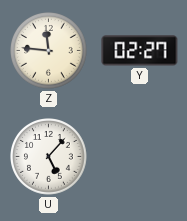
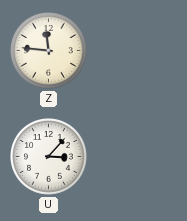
Y: 02:27 -> none (140, 51)
U: 5:07 -> 3:07 (49, 157)
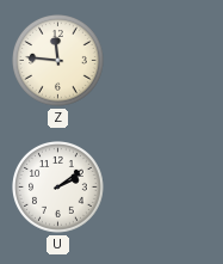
U: 3:07 -> 2:09 (58, 188)
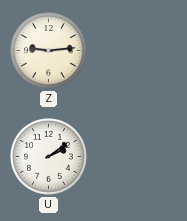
Z: 11:46 -> 9:14 (49, 51)
